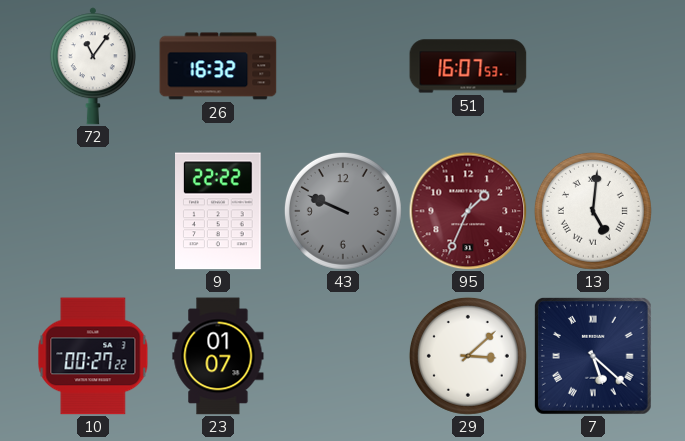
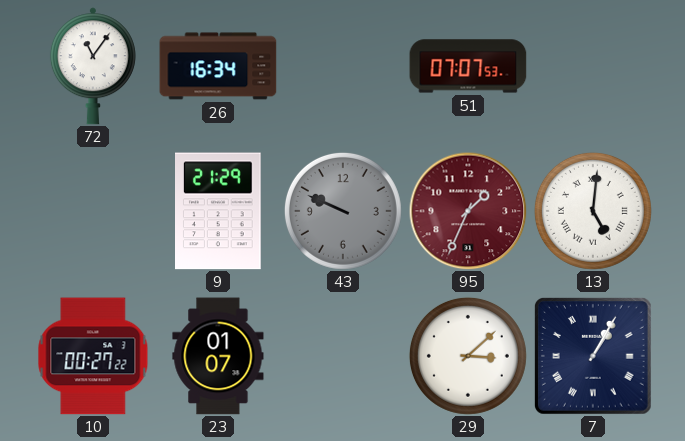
26: 16:32 -> 16:34 (218, 66)
51: 16:07 -> 07:07 (468, 66)
9: 22:22 -> 21:29 (219, 211)
7: 5:22 -> 1:05 (593, 356)
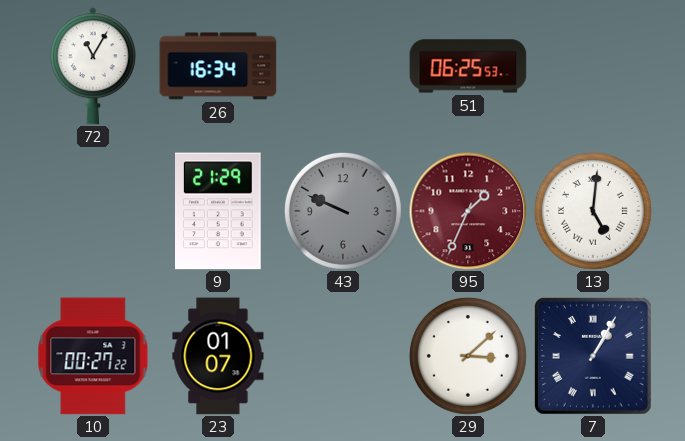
72: 11:06 -> 11:05 (93, 66)
51: 07:07 -> 06:25 (468, 66)
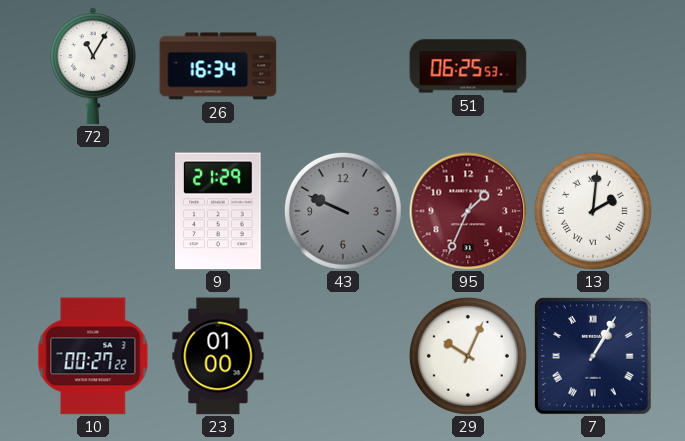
13: 5:01 -> 2:01 (593, 211)
23: 01:07 -> 01:00 (218, 356)
29: 3:08 -> 10:04 (468, 356)
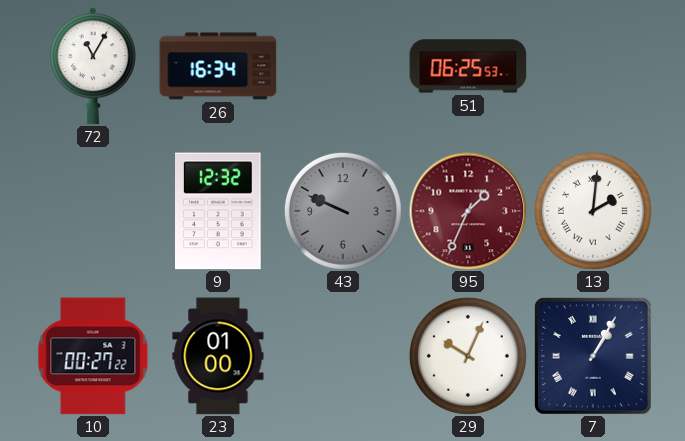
9: 21:29 -> 12:32 (219, 211)
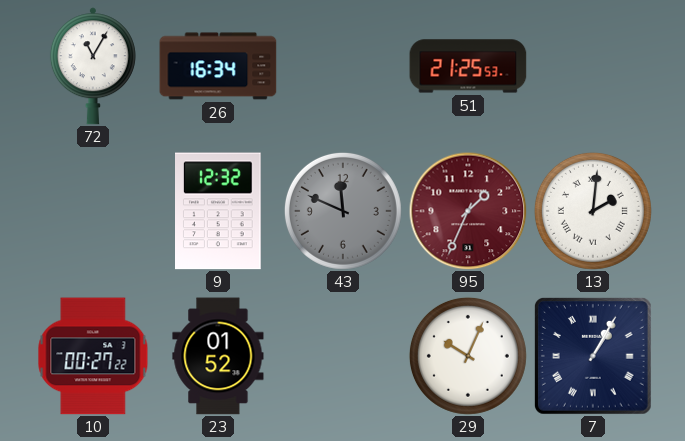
51: 06:25 -> 21:25 (468, 66)
43: 9:49 -> 11:49 (343, 211)
23: 01:00 -> 01:52 (218, 356)
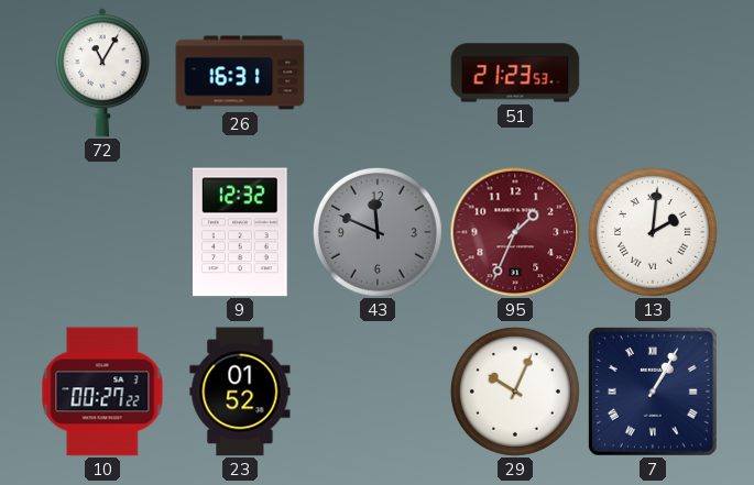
26: 16:34 -> 16:31 (240, 73)
51: 21:25 -> 21:23 (515, 73)
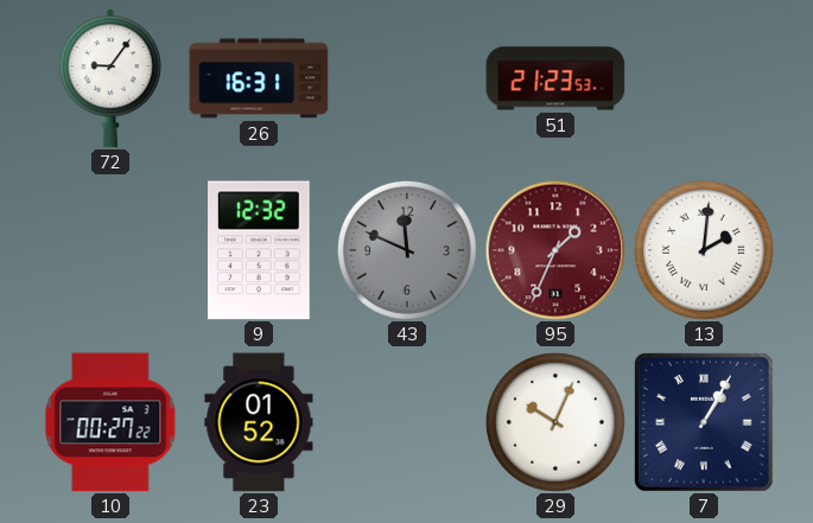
72: 11:05 -> 9:06 (110, 78)
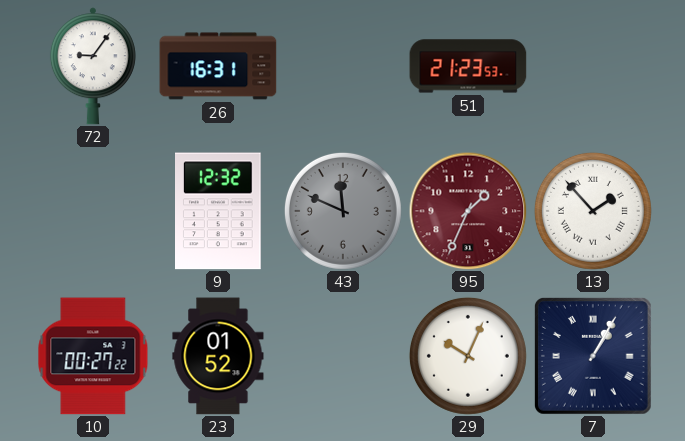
13: 2:01 -> 1:53 (593, 211)
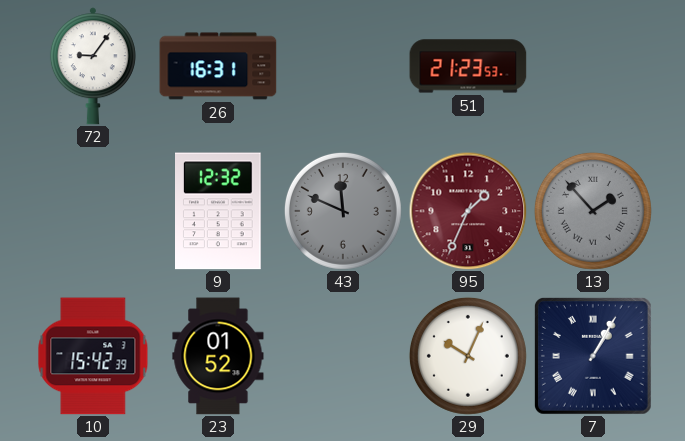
13 dial: white -> grey (593, 211)
10: 00:27 -> 15:42 (93, 356)
